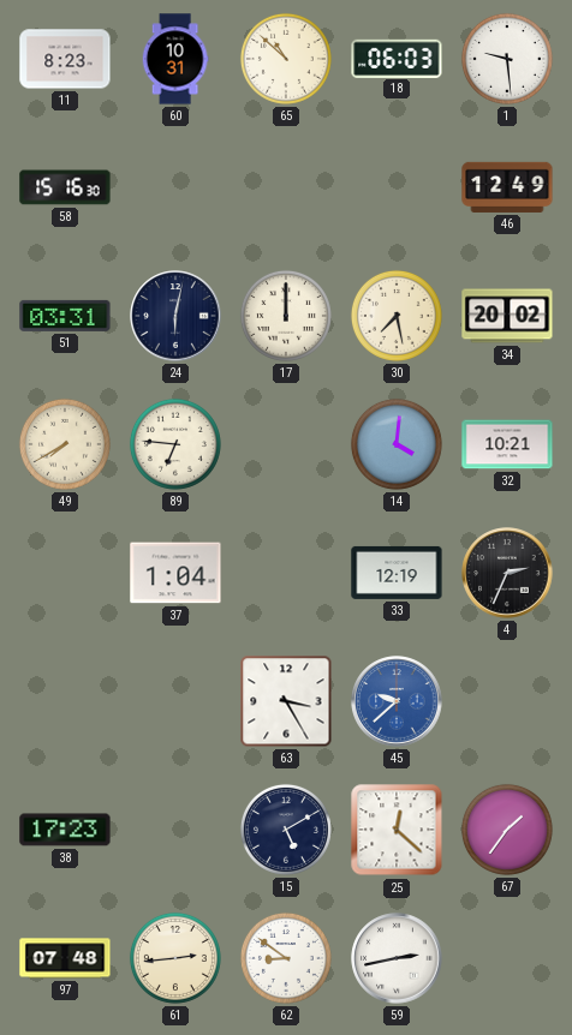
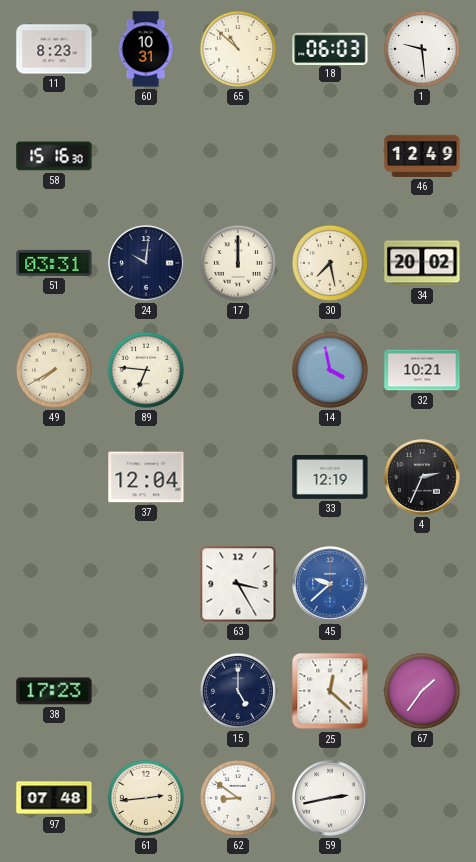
24: 6:02 -> 10:01 (146, 263)
14: 4:01 -> 3:58 (330, 370)
37: 1:04 -> 12:04 (146, 477)
15: 5:10 -> 5:00 (238, 691)
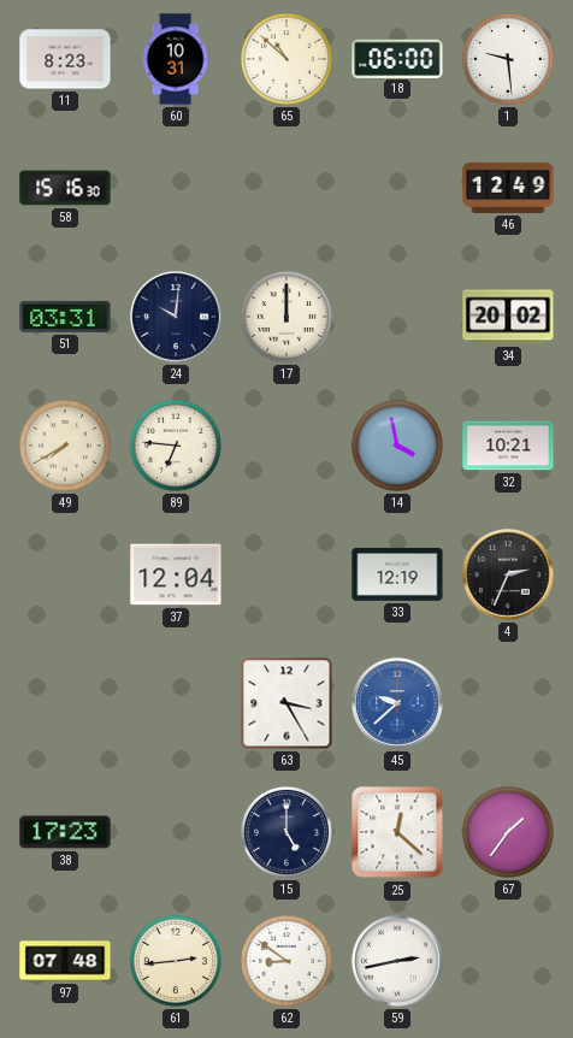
18: 06:03 -> 06:00 (397, 58)
30: 7:28 -> none (330, 263)
